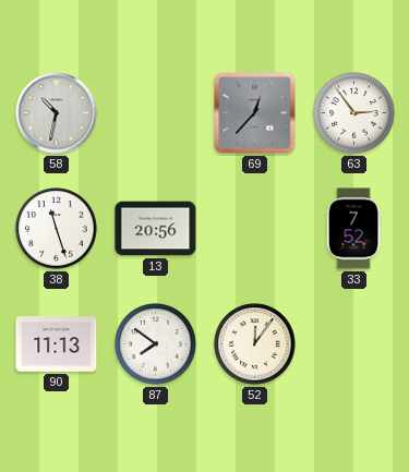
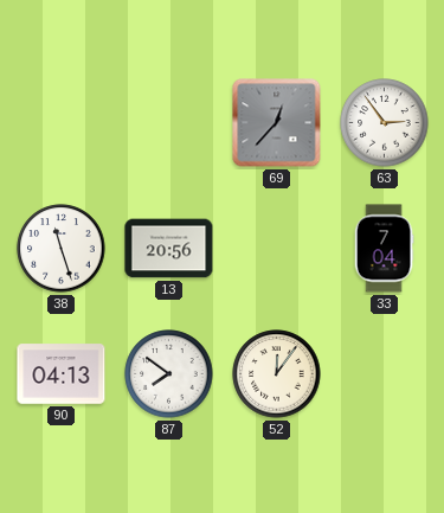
58: 10:32 -> none (57, 113)
33: 7:52 -> 7:04 (384, 249)
90: 11:13 -> 04:13 (62, 374)
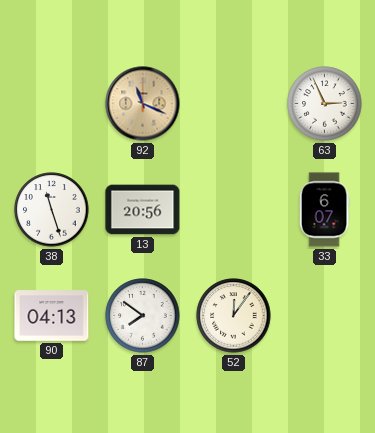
92: none -> 11:19 (143, 104)
69: 12:37 -> none (277, 123)
63: 2:54 -> 2:56 (325, 104)
33: 7:04 -> 6:07 (324, 210)
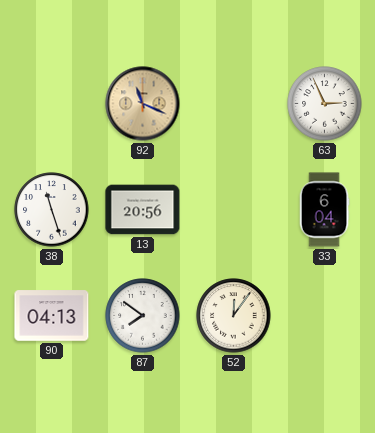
33: 6:07 -> 6:04 (324, 210)
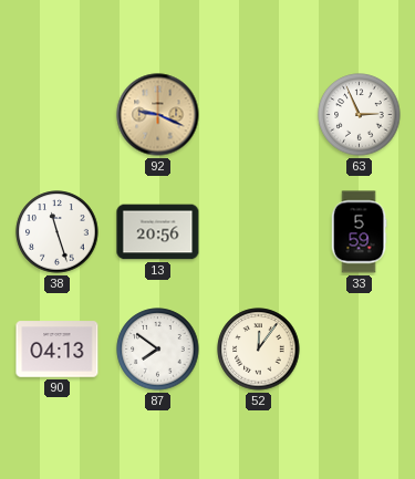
92: 11:19 -> 9:19 (158, 115)
33: 6:04 -> 5:59 (359, 232)
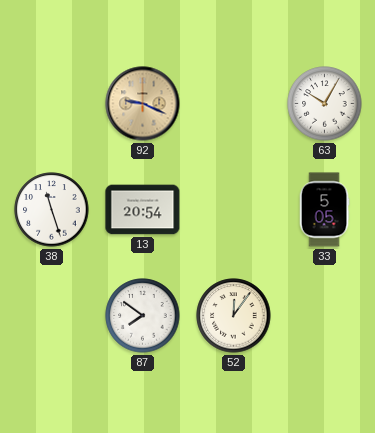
63: 2:56 -> 10:05 (325, 104)
13: 20:56 -> 20:54 (143, 210)
33: 5:59 -> 5:05 (324, 210)
90: 04:13 -> none (58, 350)
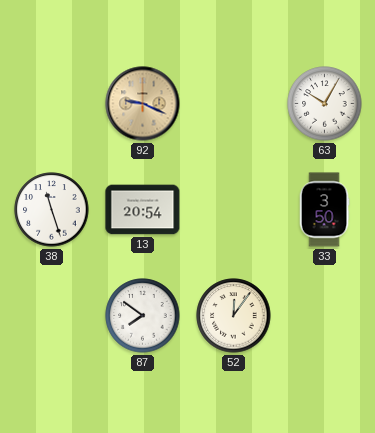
33: 5:05 -> 3:50 (324, 210)
